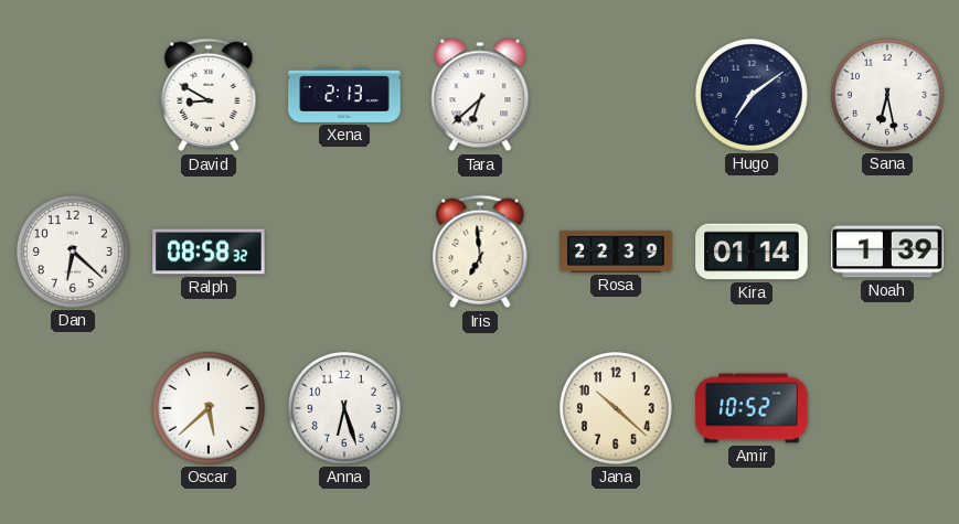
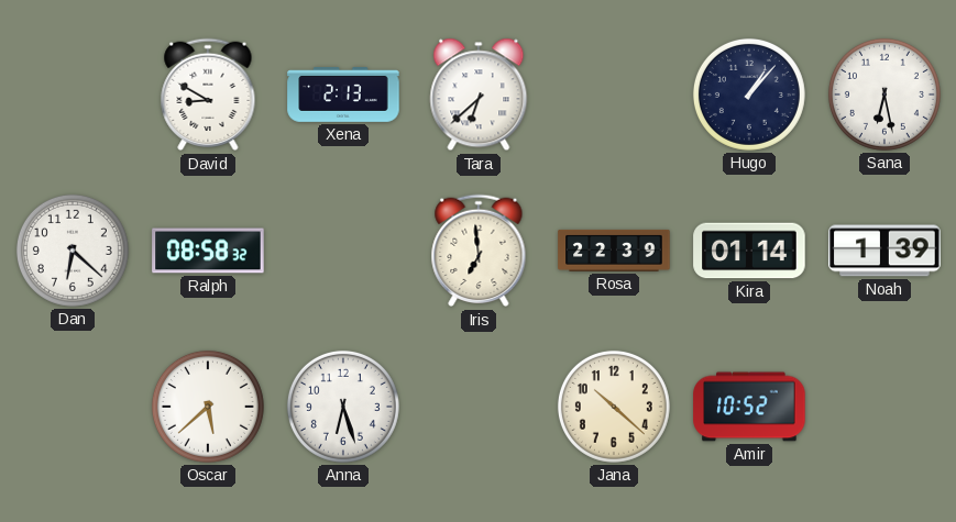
Hugo: 7:09 -> 1:07 (749, 95)
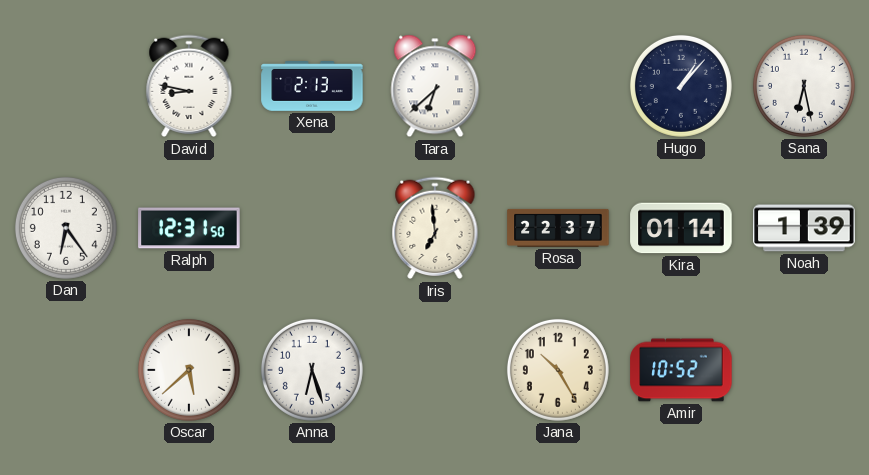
David: 8:50 -> 8:47 (189, 86)
Dan: 6:22 -> 6:24 (66, 228)
Ralph: 08:58 -> 12:31 (189, 228)
Rosa: 22:39 -> 22:37 (558, 228)
Jana: 10:22 -> 10:25 (558, 370)
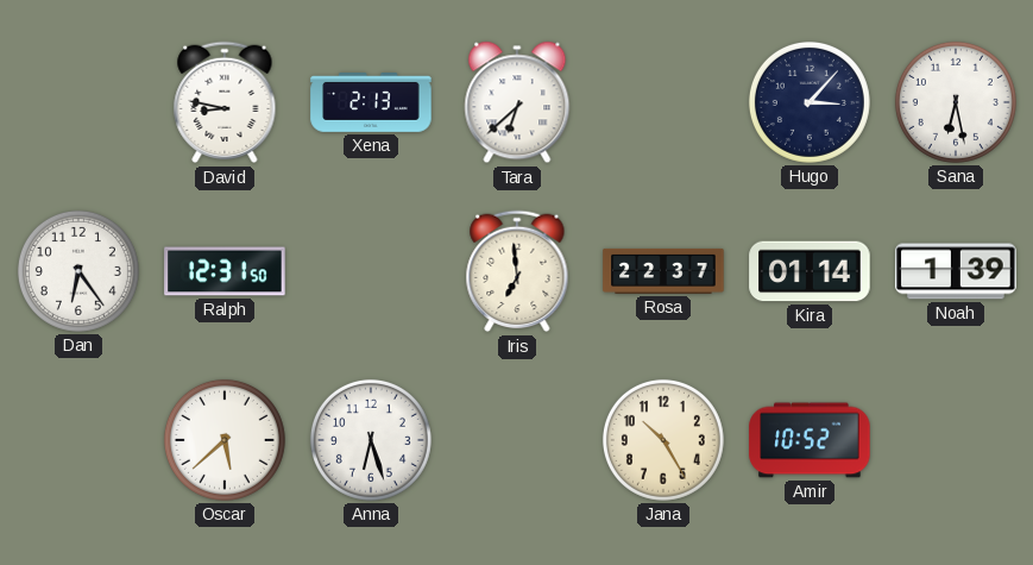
Hugo: 1:07 -> 3:07 (810, 102)
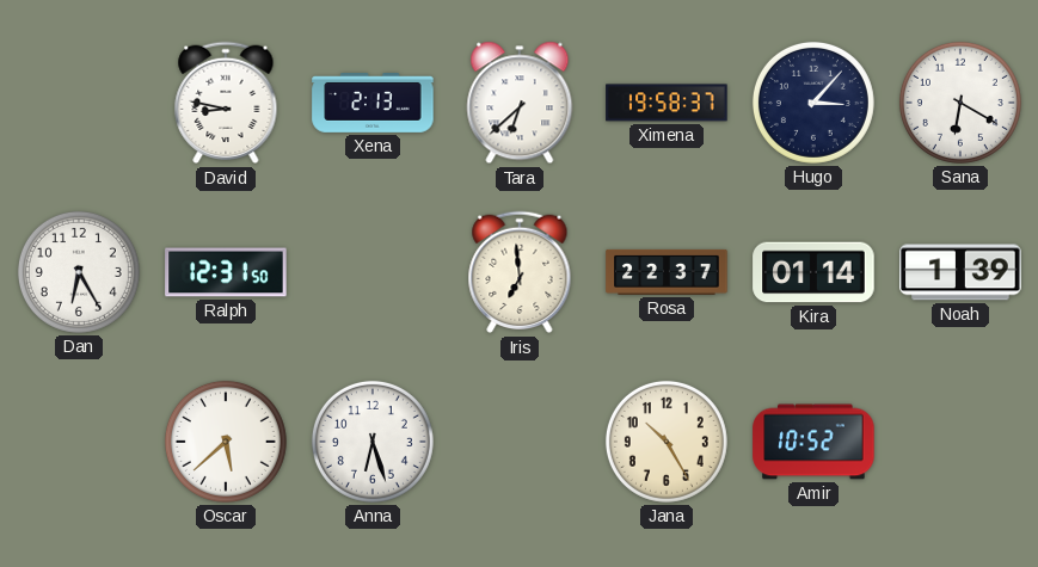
Ximena: none -> 19:58 (667, 103)
Sana: 6:28 -> 6:20 (960, 103)
Dan: 6:24 -> 6:25 (79, 272)
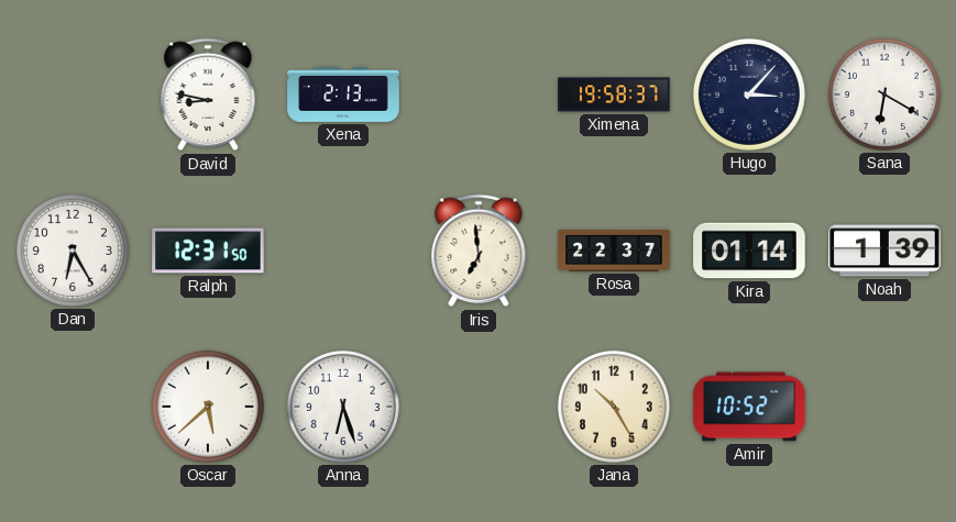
Tara: 6:38 -> none (520, 103)
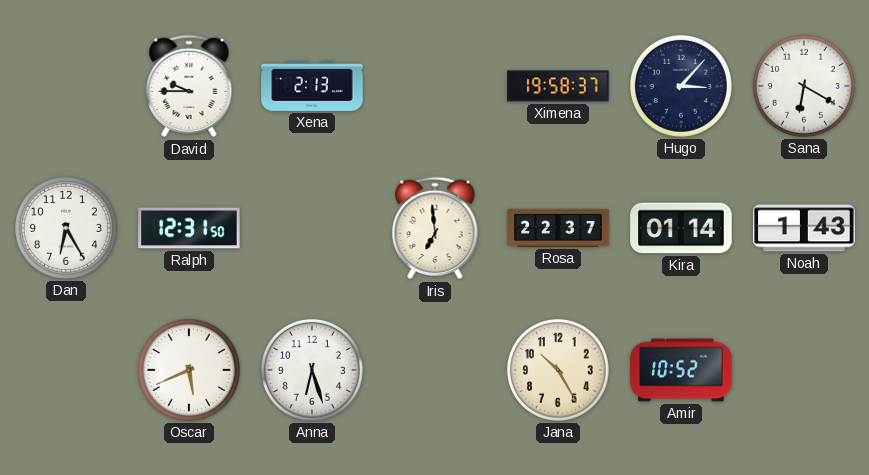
David: 8:47 -> 9:45 (189, 86)
Noah: 1:39 -> 1:43 (804, 228)
Oscar: 5:38 -> 5:41 (189, 370)
